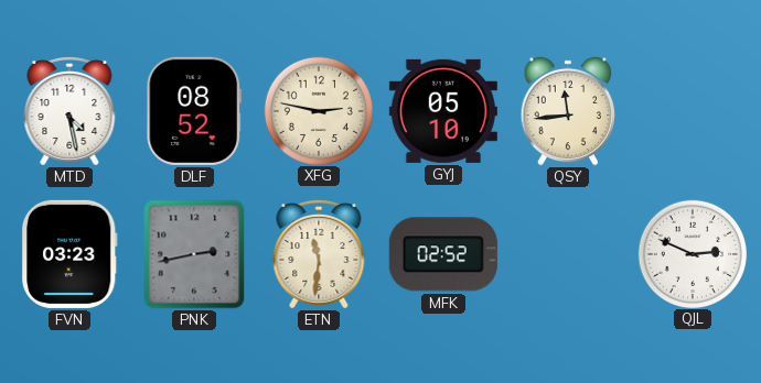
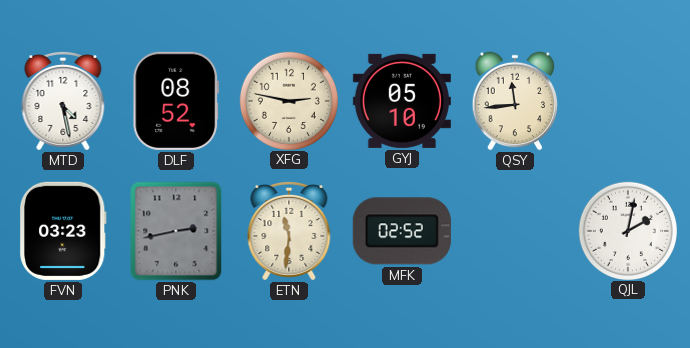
QJL: 2:49 -> 2:02 (627, 230)
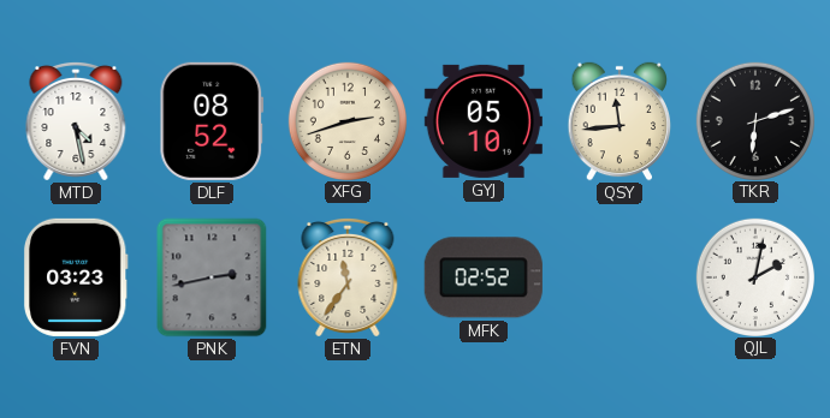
XFG: 2:47 -> 2:42 (346, 120)
TKR: none -> 6:12 (754, 120)
ETN: 11:31 -> 11:36 (348, 277)
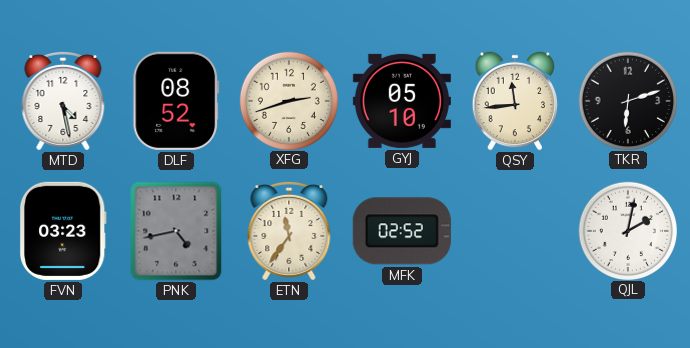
PNK: 2:43 -> 4:43 (176, 231)
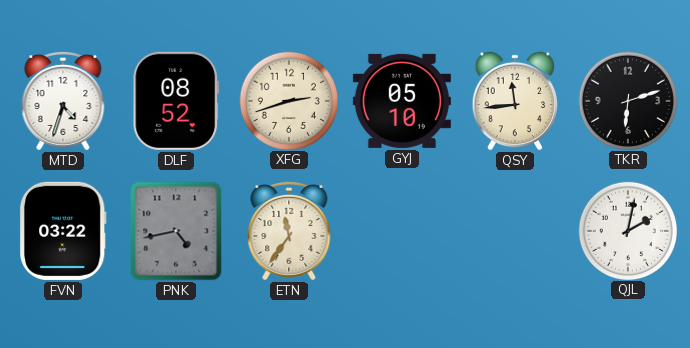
MTD: 4:28 -> 4:33 (63, 101)
FVN: 03:23 -> 03:22 (63, 231)
MFK: 02:52 -> none (402, 231)
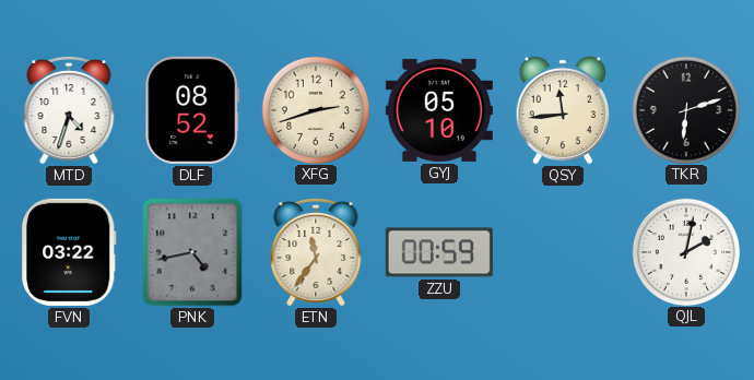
ZZU: none -> 00:59 (439, 252)
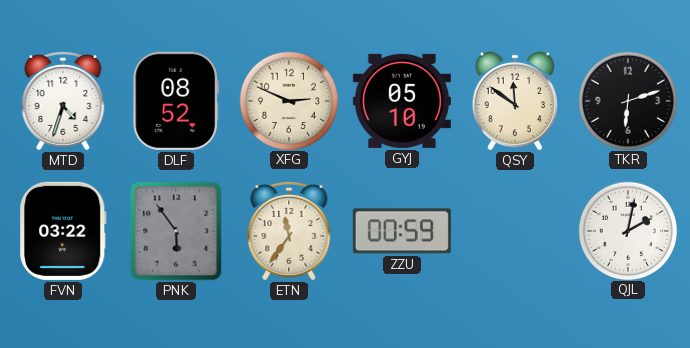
XFG: 2:42 -> 2:49 (288, 100)
QSY: 11:44 -> 11:51 (515, 101)
PNK: 4:43 -> 5:54 (176, 231)
